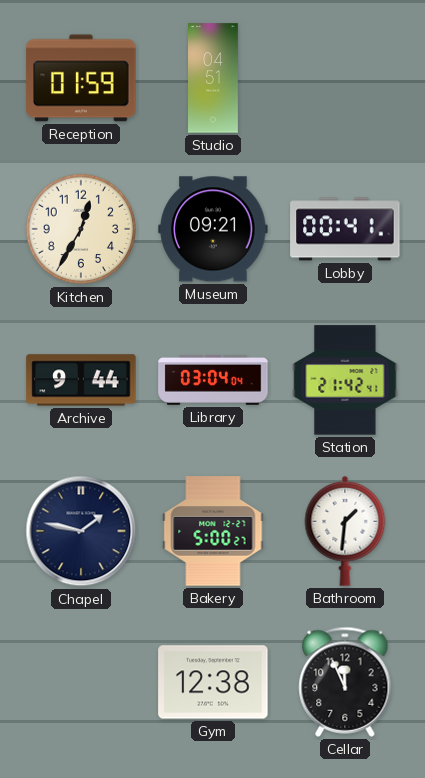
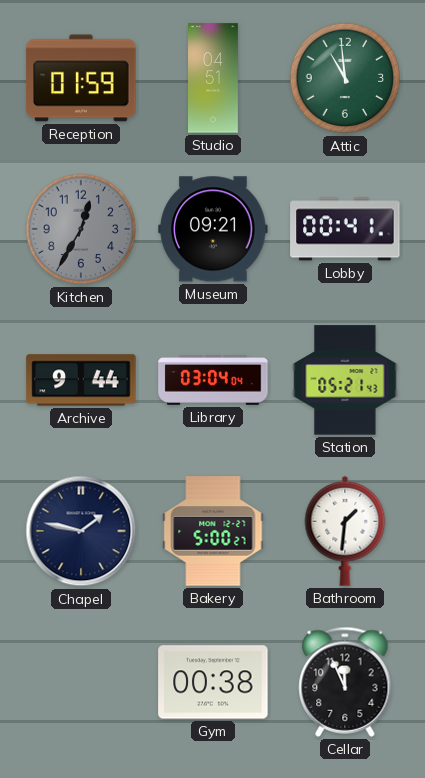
Attic: none -> 10:59 (345, 78)
Kitchen dial: cream -> grey (81, 229)
Station: 21:42 -> 05:21 (345, 380)
Gym: 12:38 -> 00:38 (213, 682)
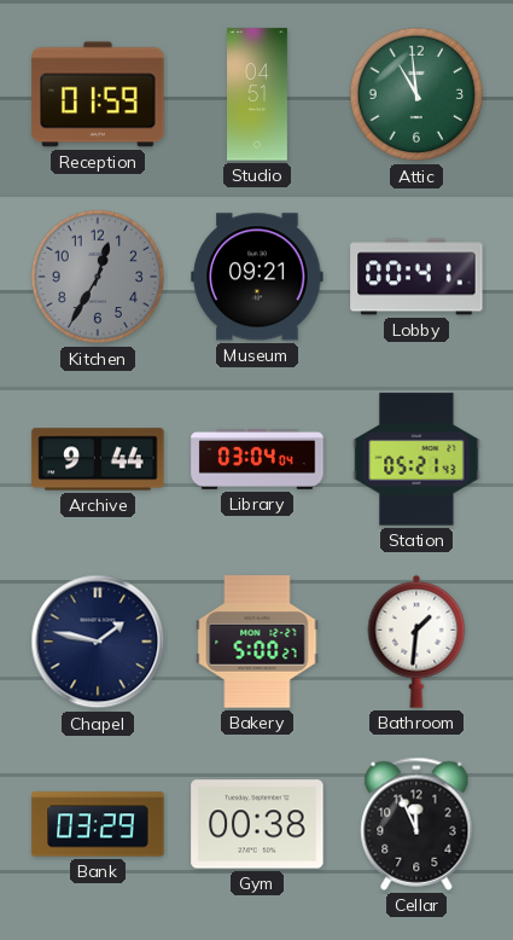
Bank: none -> 03:29 (98, 824)
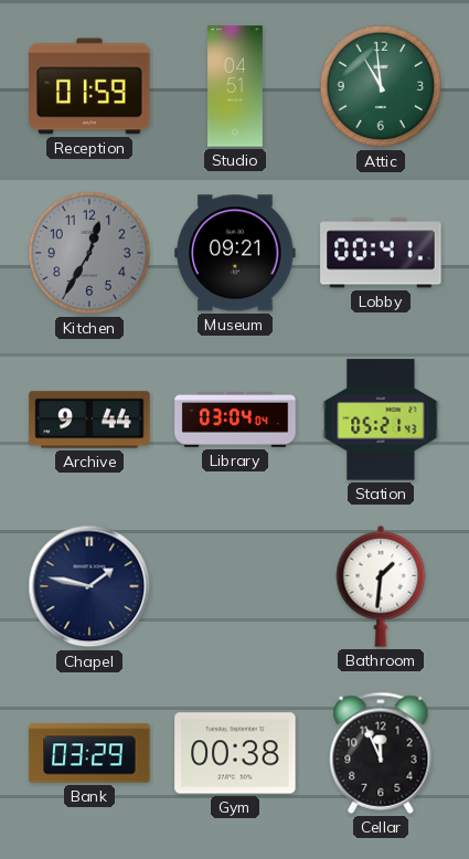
Bakery: 5:00 -> none (257, 642)
